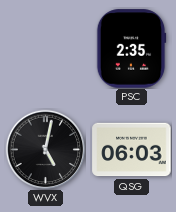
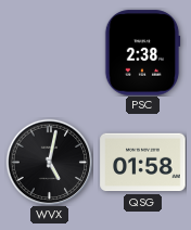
PSC: 2:35 -> 2:38 (142, 53)
QSG: 06:03 -> 01:58 (143, 163)
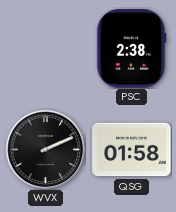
WVX: 5:02 -> 2:11 (45, 149)
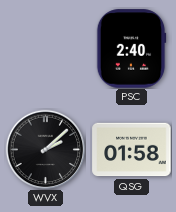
PSC: 2:38 -> 2:40 (131, 49)
WVX: 2:11 -> 2:08 (45, 149)
